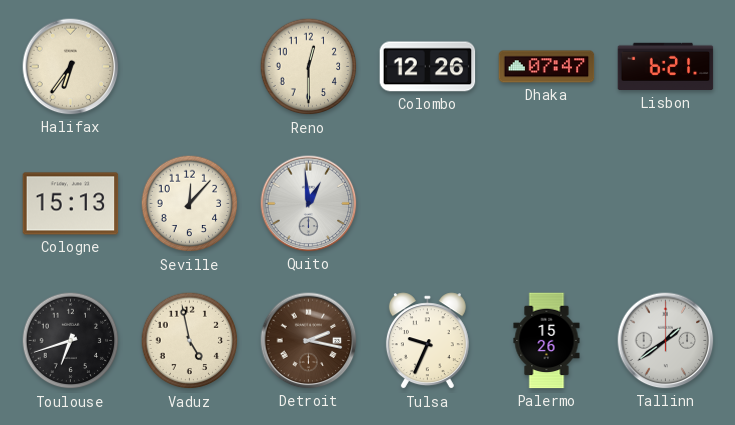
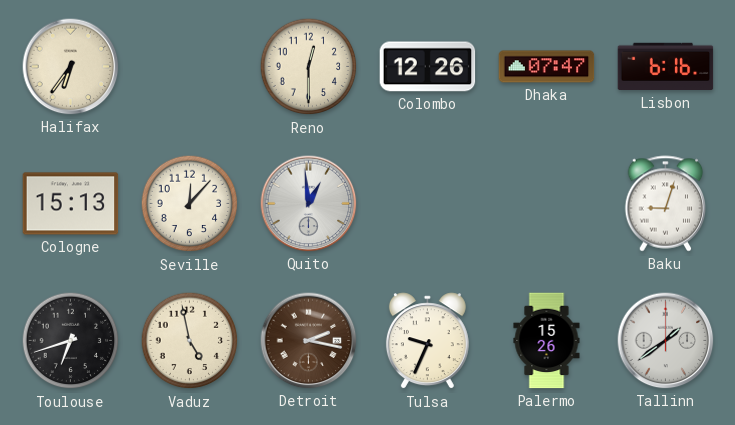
Lisbon: 6:21 -> 6:16 (666, 67)
Baku: none -> 9:03 (666, 204)
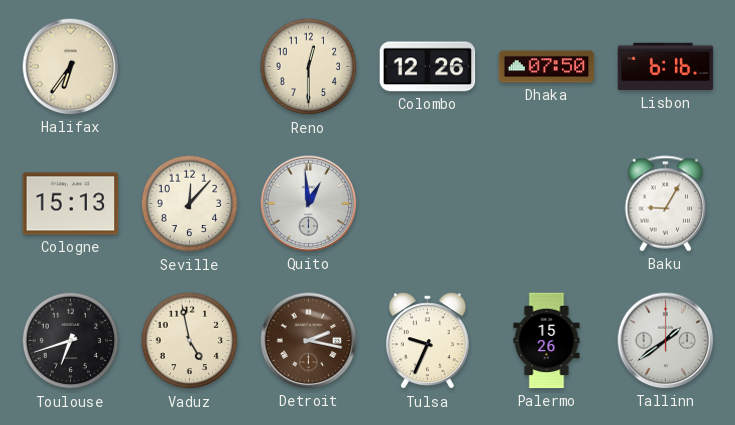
Dhaka: 07:47 -> 07:50 (547, 67)
Baku: 9:03 -> 9:05 (666, 204)
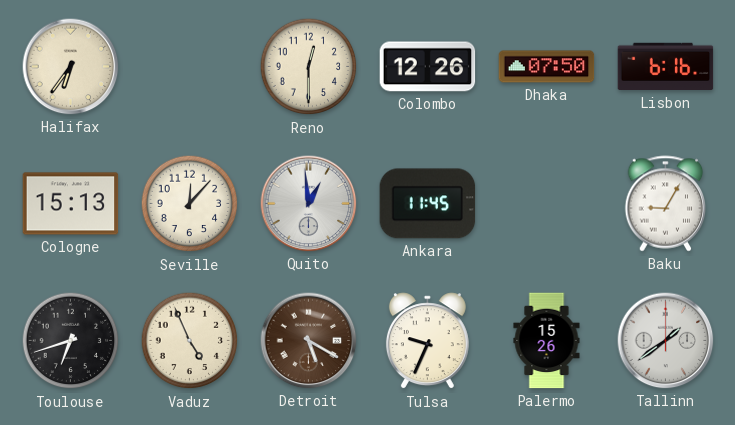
Ankara: none -> 11:45 (428, 204)
Vaduz: 4:58 -> 4:56 (190, 341)
Detroit: 2:17 -> 5:20 (309, 341)
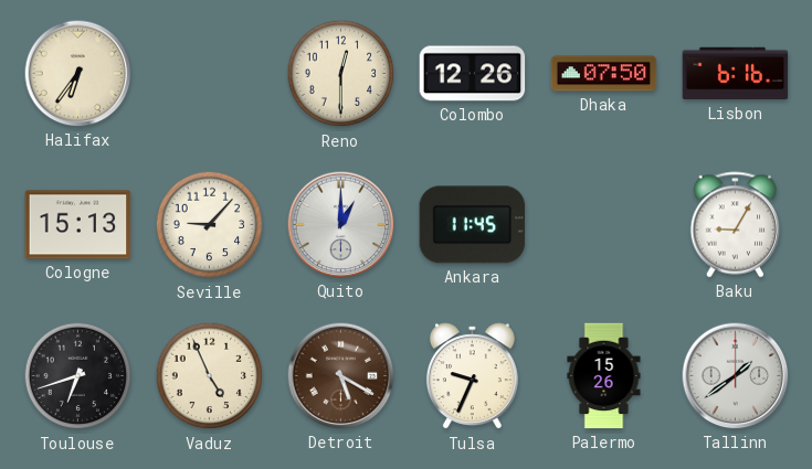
Seville: 12:07 -> 9:07 (210, 225)
Quito: 12:59 -> 1:00 (341, 225)
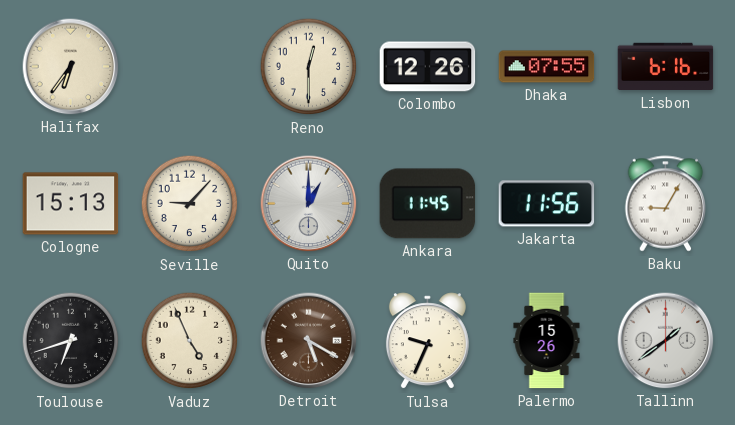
Dhaka: 07:50 -> 07:55 (547, 67)
Jakarta: none -> 11:56 (547, 204)
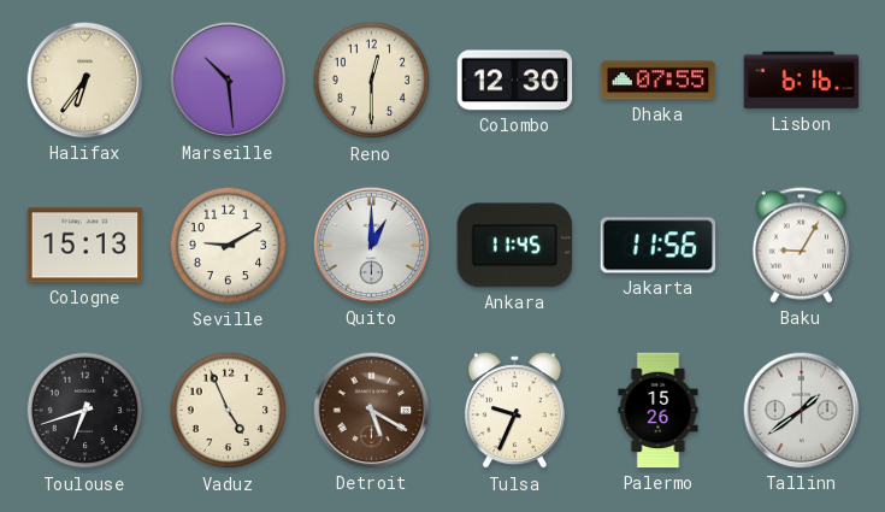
Marseille: none -> 10:29 (229, 81)
Colombo: 12:26 -> 12:30 (515, 81)
Seville: 9:07 -> 9:10 (229, 246)
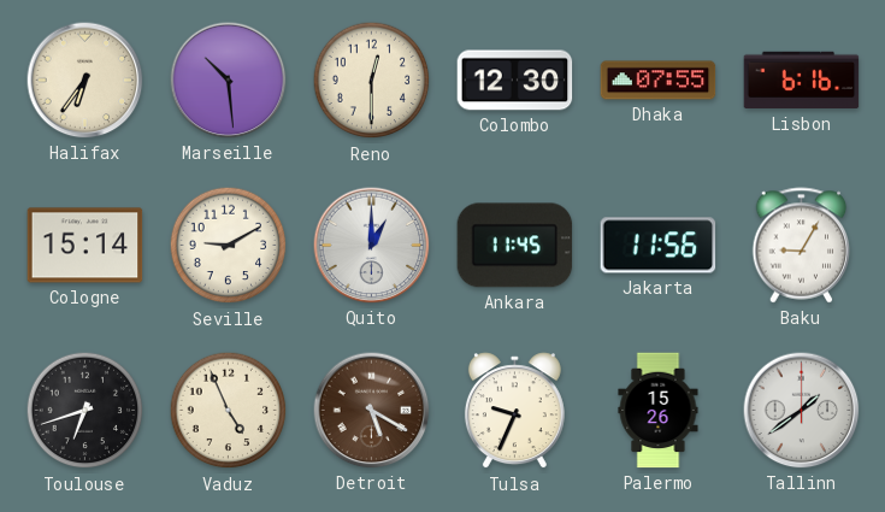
Cologne: 15:13 -> 15:14 (85, 246)
